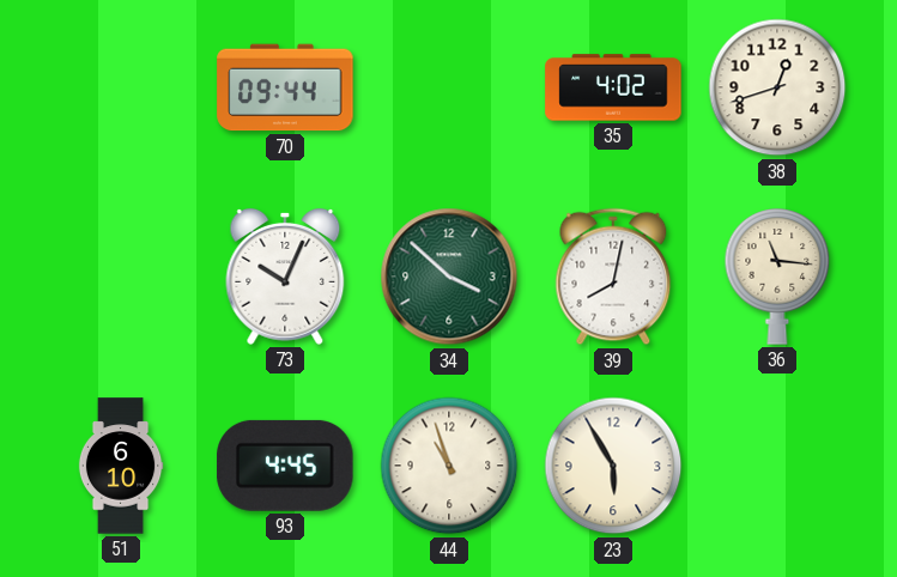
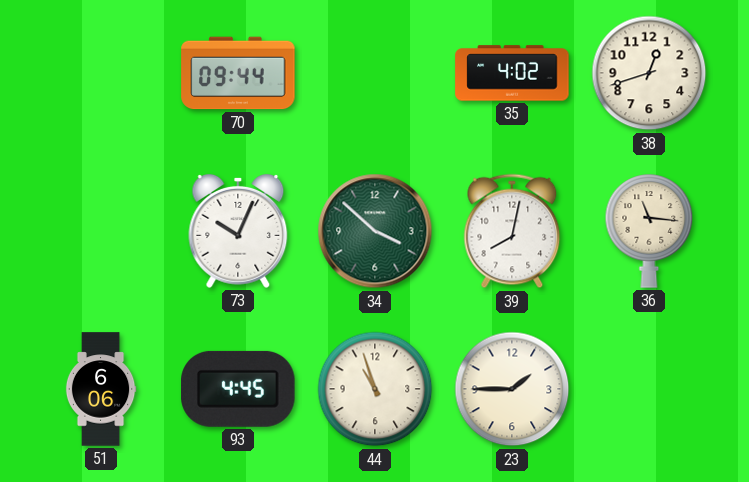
51: 6:10 -> 6:06 (101, 389)
23: 5:55 -> 1:45 (512, 389)
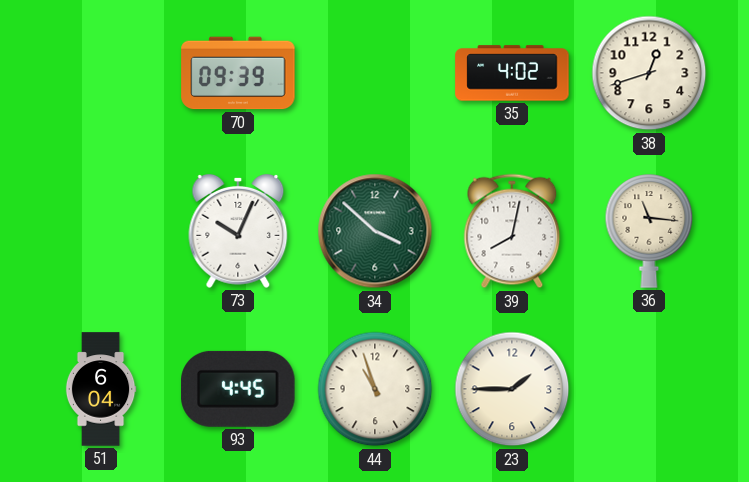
70: 09:44 -> 09:39 (238, 73)
51: 6:06 -> 6:04 (101, 389)
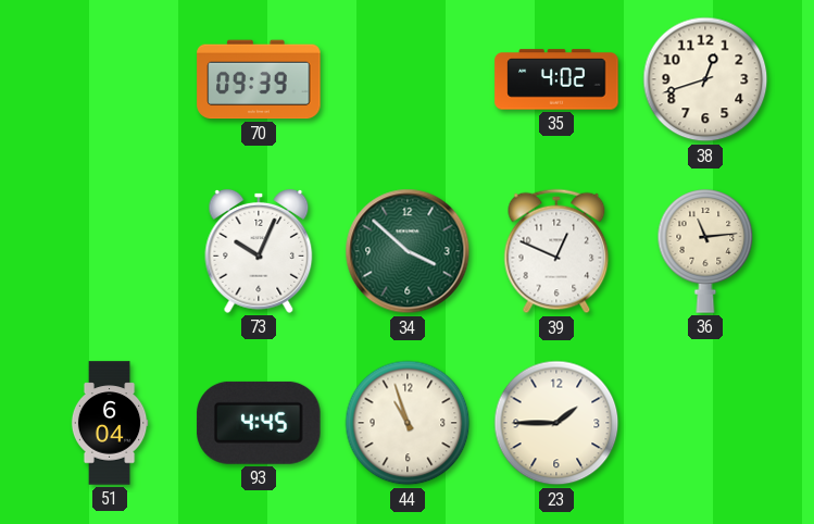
39: 8:02 -> 12:49 (556, 251)
36: 11:16 -> 11:14 (705, 251)
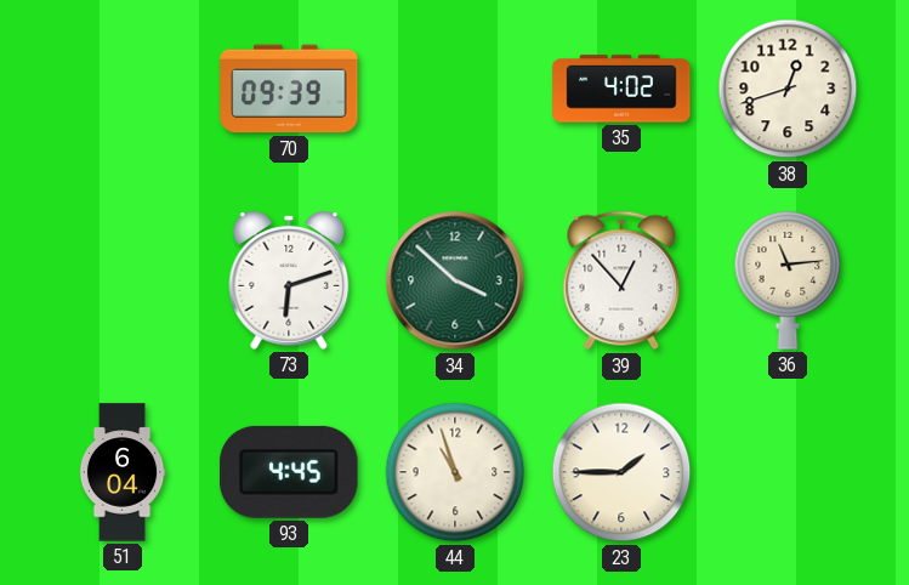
73: 10:04 -> 6:12 (289, 280)
39: 12:49 -> 12:53 (621, 280)
